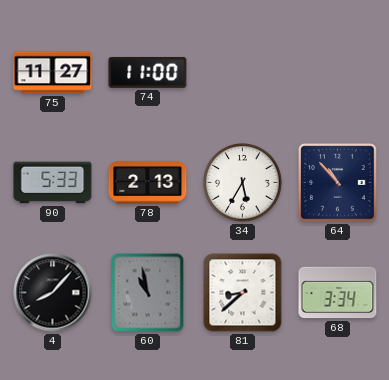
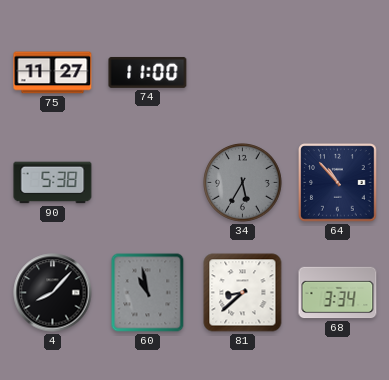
90: 5:33 -> 5:38 (53, 183)
78: 2:13 -> none (148, 183)
34 dial: white -> grey (243, 183)
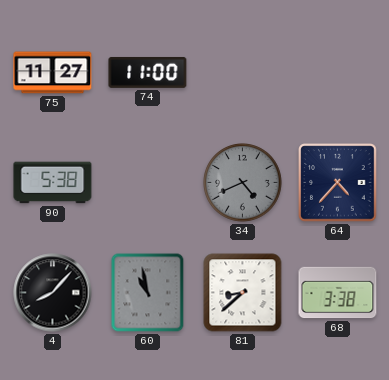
34: 5:35 -> 4:41 (243, 183)
64: 10:53 -> 4:37 (338, 183)
68: 3:34 -> 3:38 (338, 293)
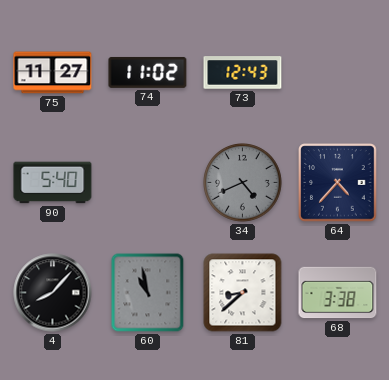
74: 11:00 -> 11:02 (148, 72)
73: none -> 12:43 (243, 73)
90: 5:38 -> 5:40 (53, 183)
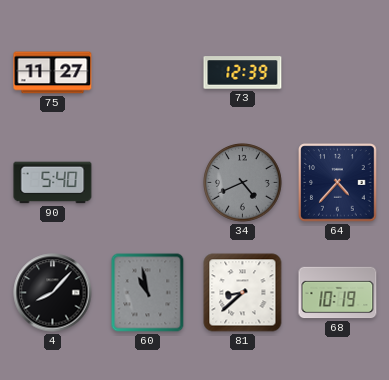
74: 11:02 -> none (148, 72)
73: 12:43 -> 12:39 (243, 73)
68: 3:38 -> 10:19 (338, 293)
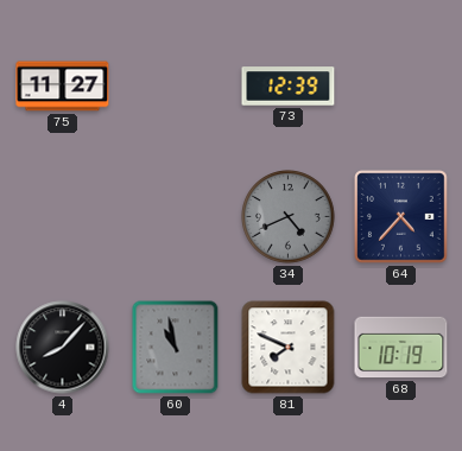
90: 5:40 -> none (53, 183)
81: 8:38 -> 7:49 (289, 348)
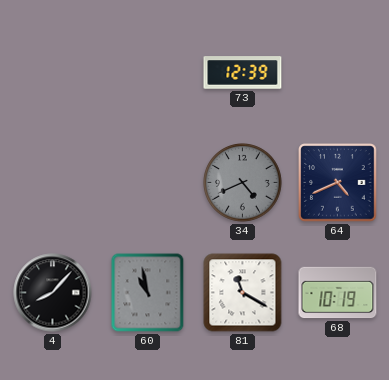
75: 11:27 -> none (63, 87)
64: 4:37 -> 4:41 (338, 183)
81: 7:49 -> 11:20 (243, 293)
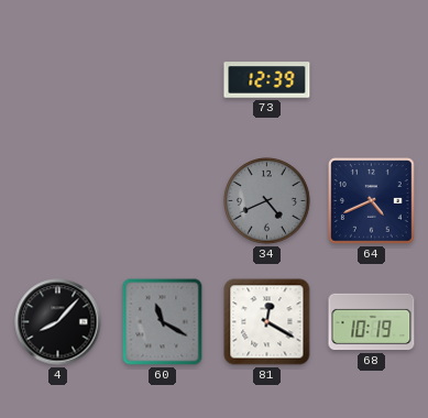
60: 10:58 -> 11:20 (163, 322)
81: 11:20 -> 12:20 (267, 322)
